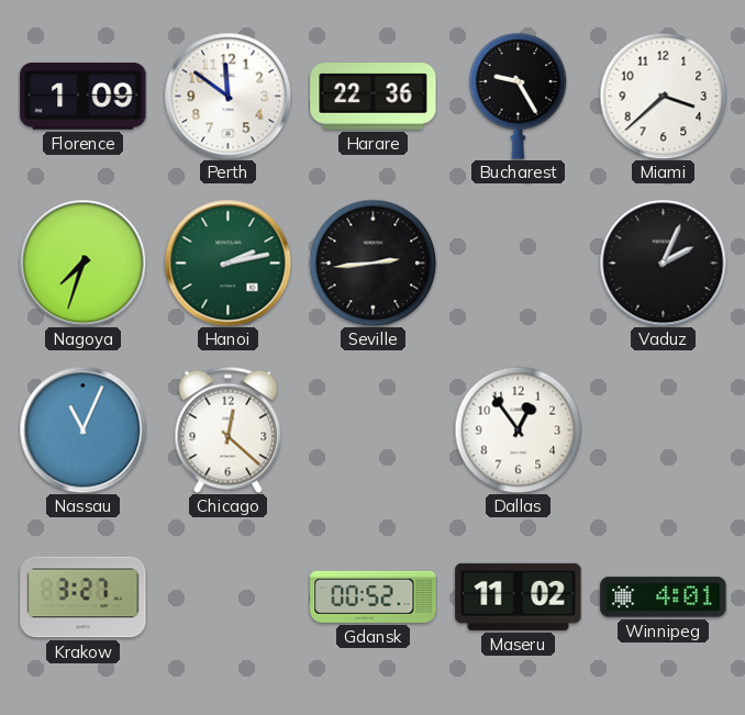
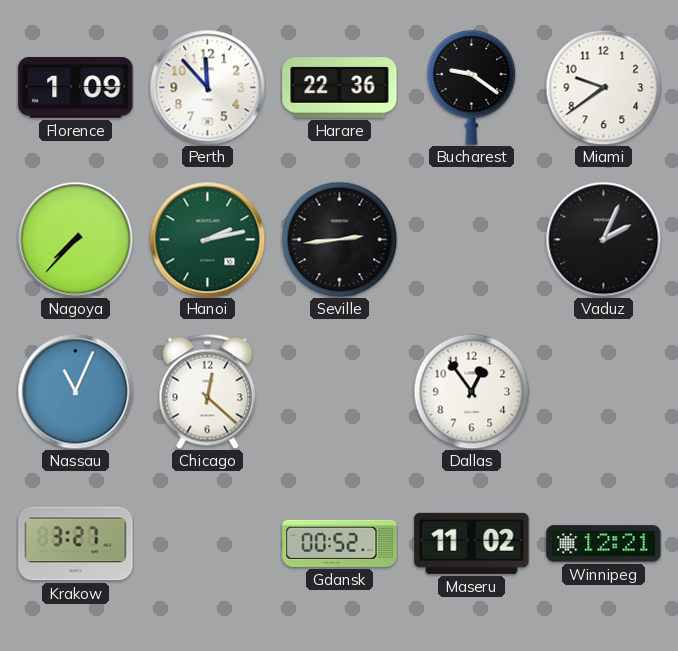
Perth: 11:51 -> 11:53 (207, 87)
Bucharest: 9:25 -> 9:21 (472, 88)
Miami: 3:38 -> 9:39 (603, 87)
Nagoya: 7:33 -> 7:37 (75, 239)
Winnipeg: 4:01 -> 12:21 (604, 544)
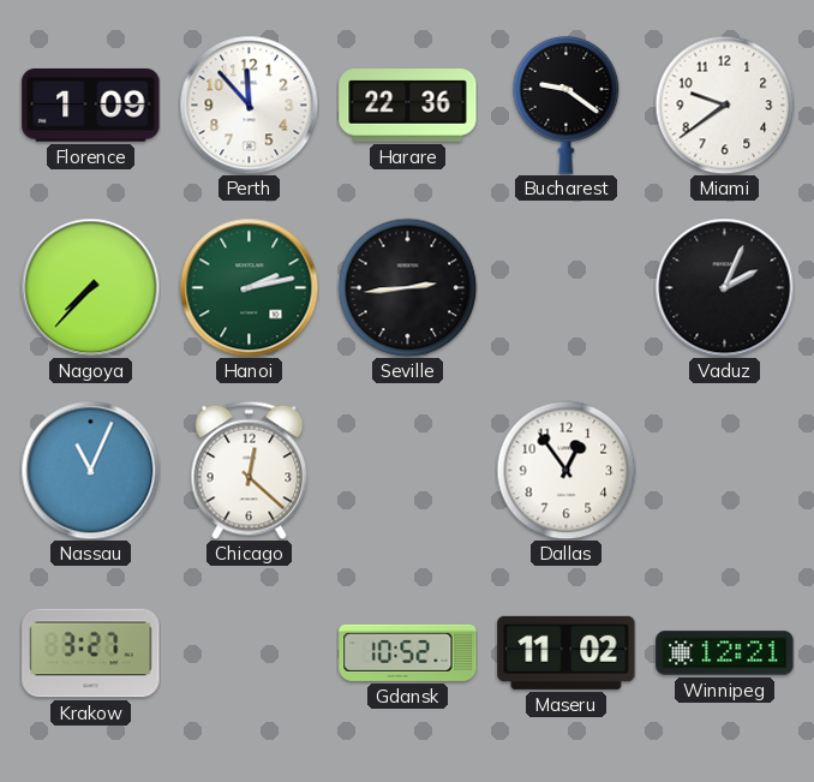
Gdansk: 00:52 -> 10:52 (408, 652)
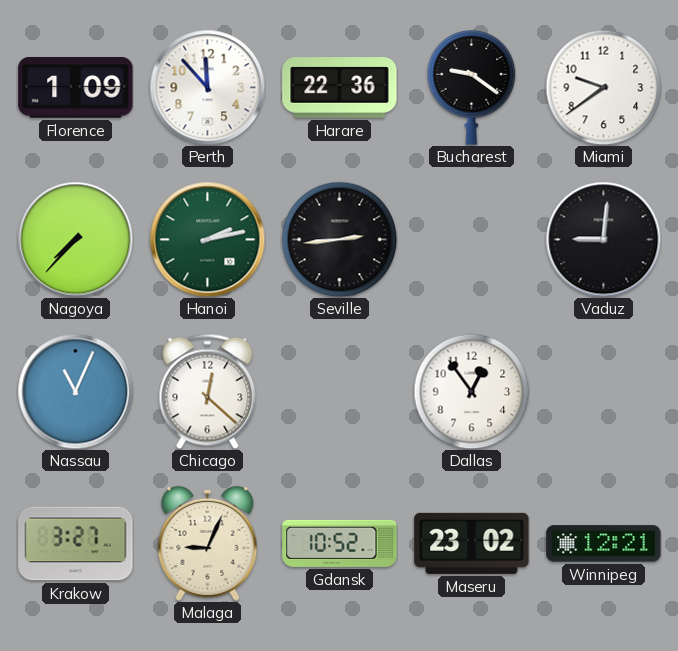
Vaduz: 2:04 -> 9:01 (603, 239)
Malaga: none -> 9:04 (208, 543)
Maseru: 11:02 -> 23:02 (472, 543)
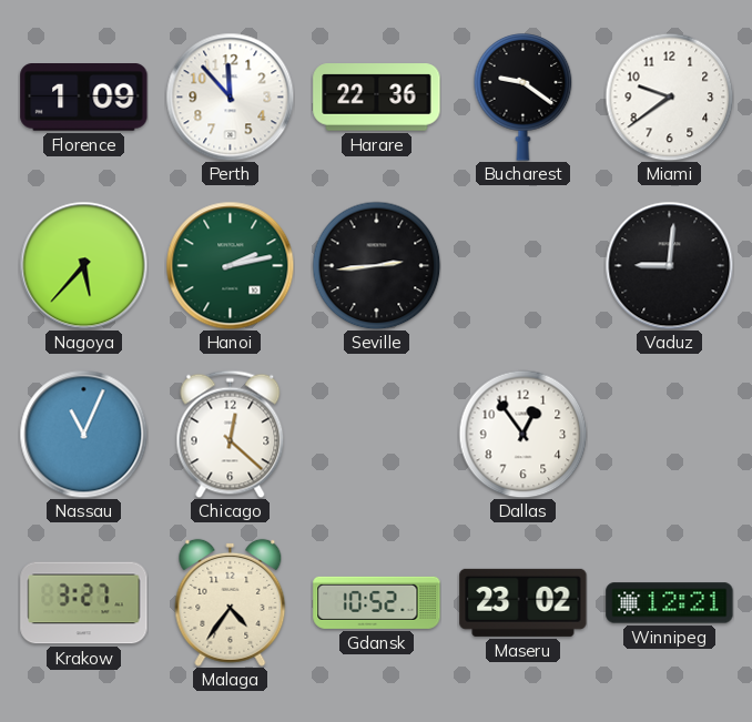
Nagoya: 7:37 -> 5:37 (83, 265)
Malaga: 9:04 -> 4:36 (231, 602)
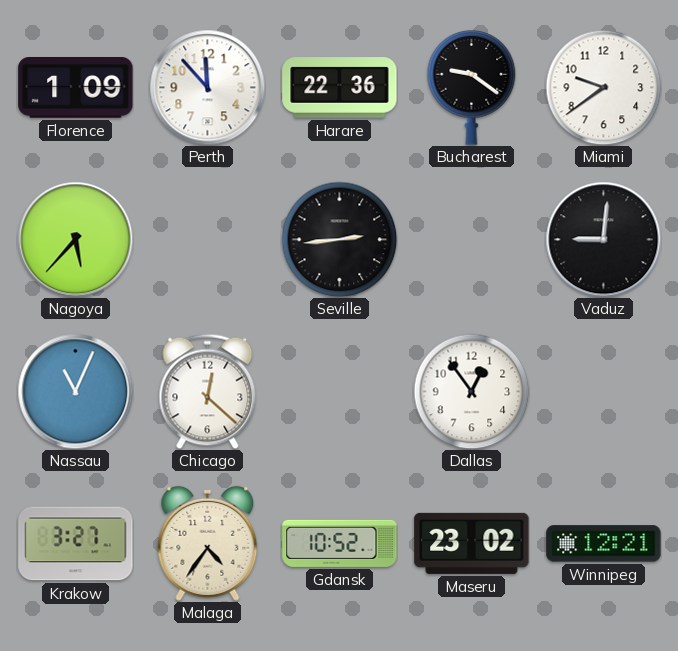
Hanoi: 2:13 -> none (230, 265)
